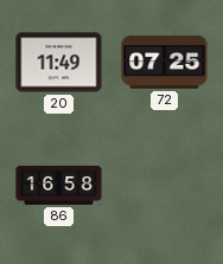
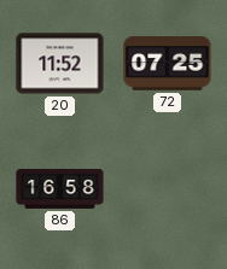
20: 11:49 -> 11:52 (60, 64)
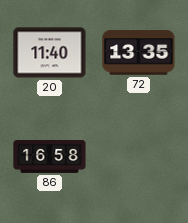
20: 11:52 -> 11:40 (50, 53)
72: 07:25 -> 13:35 (139, 53)
